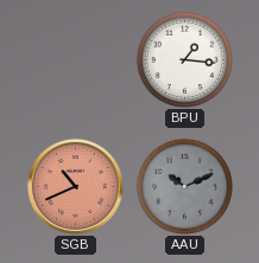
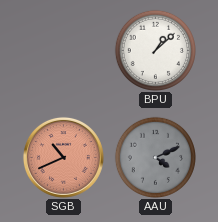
BPU: 1:16 -> 1:08 (155, 50)
AAU: 10:11 -> 4:11 (155, 157)
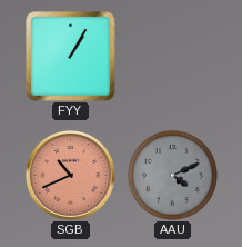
FYY: none -> 1:05 (71, 57)
BPU: 1:08 -> none (155, 50)
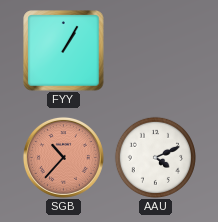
SGB: 10:41 -> 10:37 (63, 157)
AAU dial: grey -> white (155, 157)
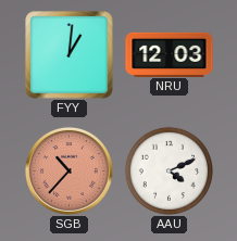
FYY: 1:05 -> 1:01 (70, 55)
NRU: none -> 12:03 (170, 54)
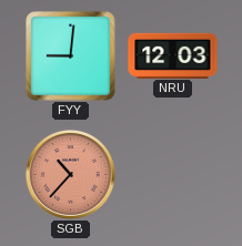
FYY: 1:01 -> 9:01 (71, 57)
AAU: 4:11 -> none (169, 170)
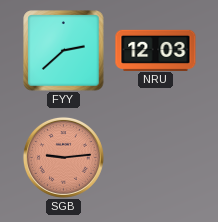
FYY: 9:01 -> 2:38 (64, 51)
SGB: 10:37 -> 9:14 (63, 157)
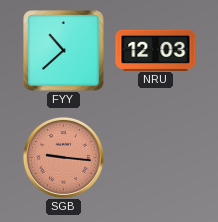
FYY: 2:38 -> 10:38 (64, 51)
SGB: 9:14 -> 9:16 (63, 157)
